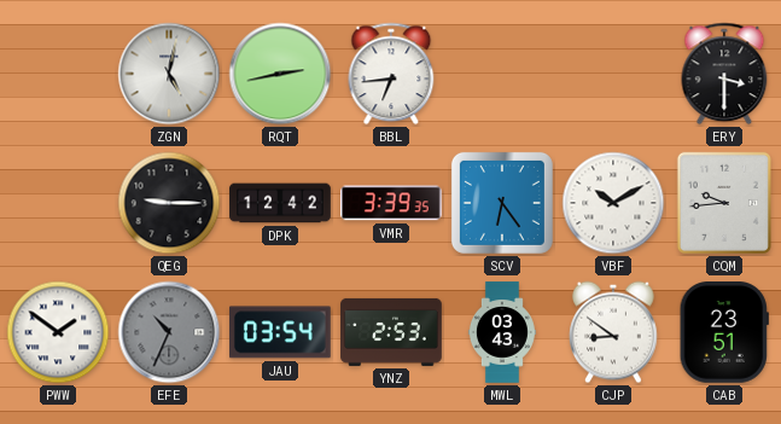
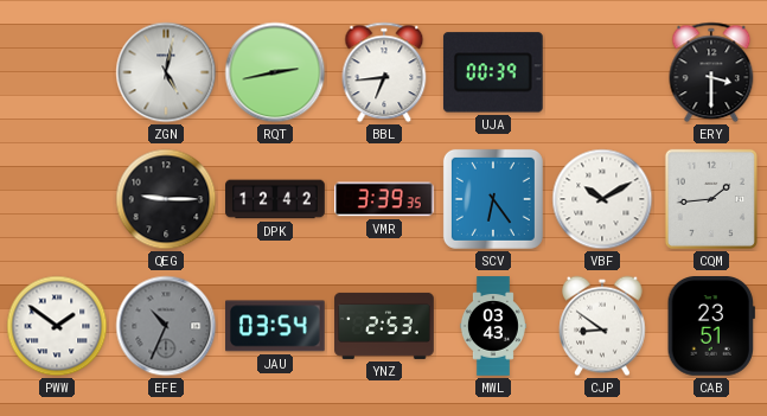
UJA: none -> 00:39 (493, 72)
CQM: 9:44 -> 1:44 (711, 199)
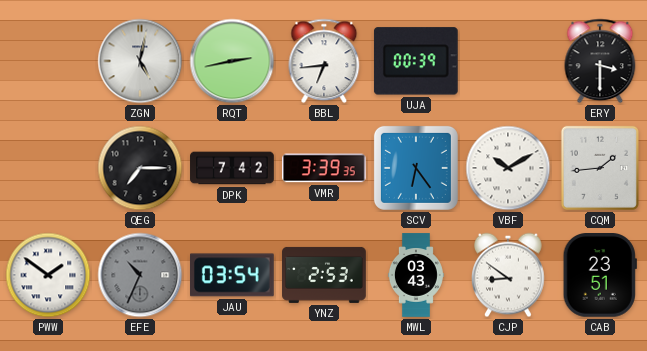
QEG: 9:15 -> 7:15 (140, 168)
DPK: 12:42 -> 7:42 (232, 168)
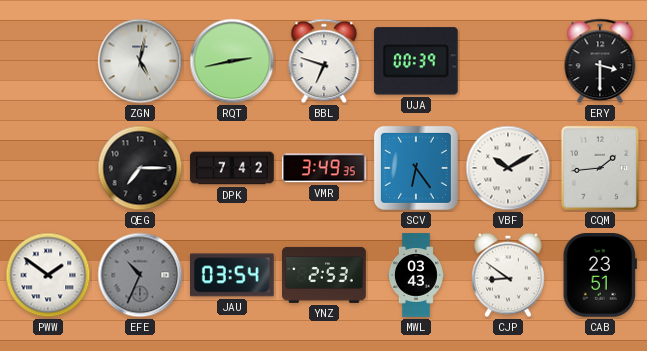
BBL: 6:44 -> 6:48 (324, 61)
VMR: 3:39 -> 3:49 (325, 168)
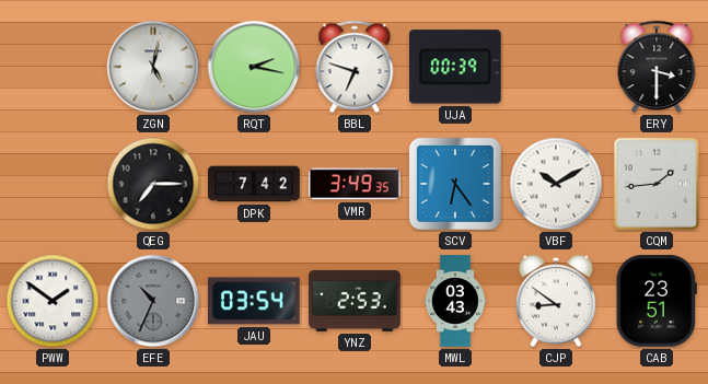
RQT: 2:43 -> 2:17 (254, 67)
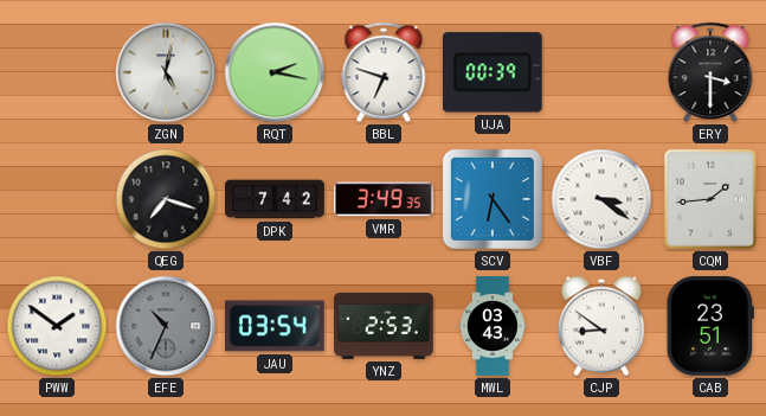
QEG: 7:15 -> 7:18 (166, 199)
VBF: 10:10 -> 3:21 (601, 199)
